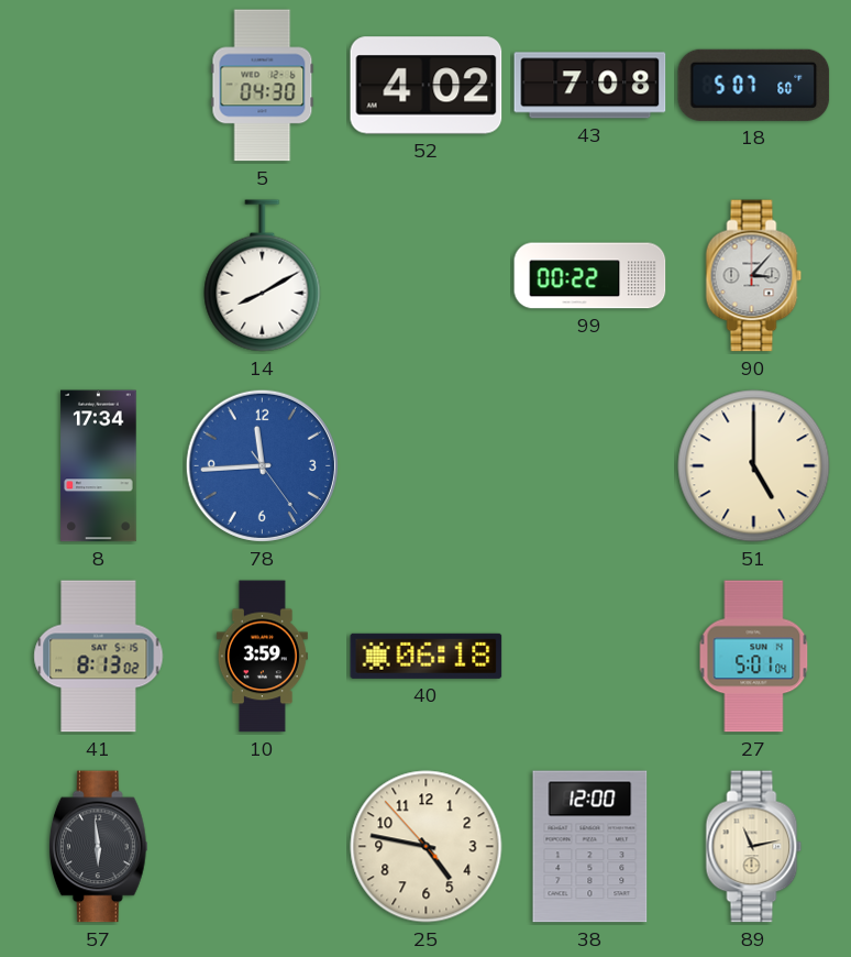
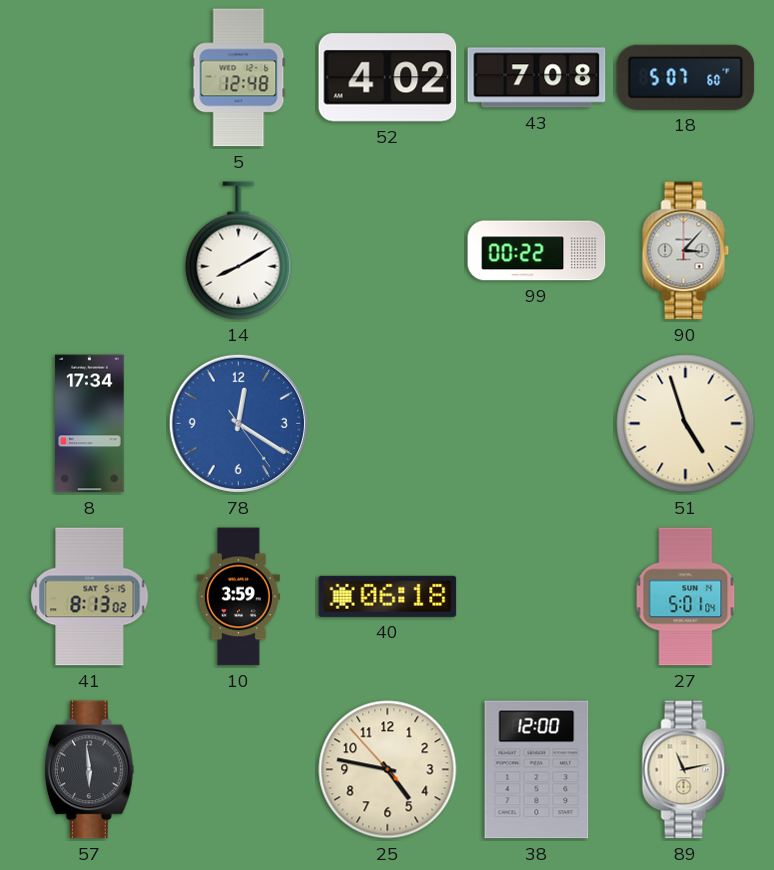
5: 04:30 -> 12:48 (239, 78)
78: 11:44 -> 12:20 (238, 423)
51: 5:00 -> 4:57 (686, 424)
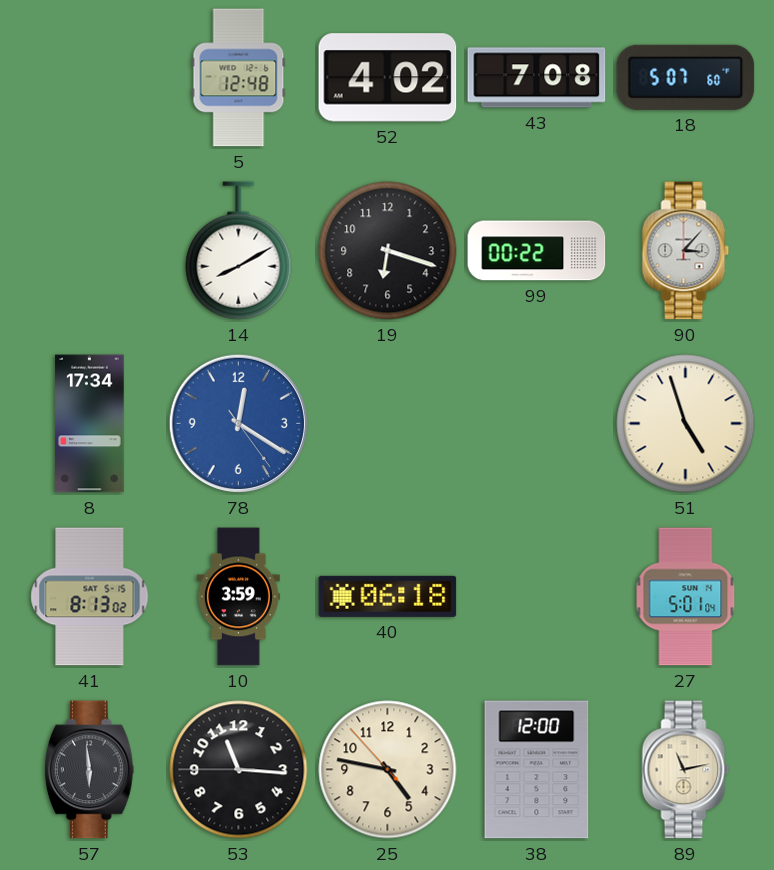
19: none -> 6:18 (388, 251)
53: none -> 11:15 (239, 770)
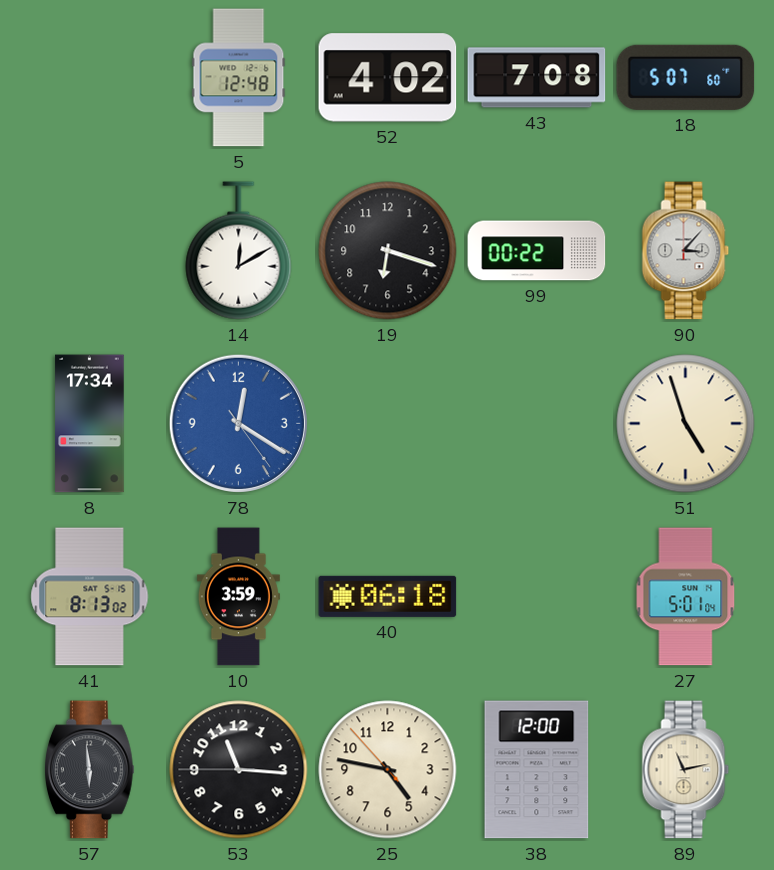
14: 8:10 -> 12:10 (239, 251)
